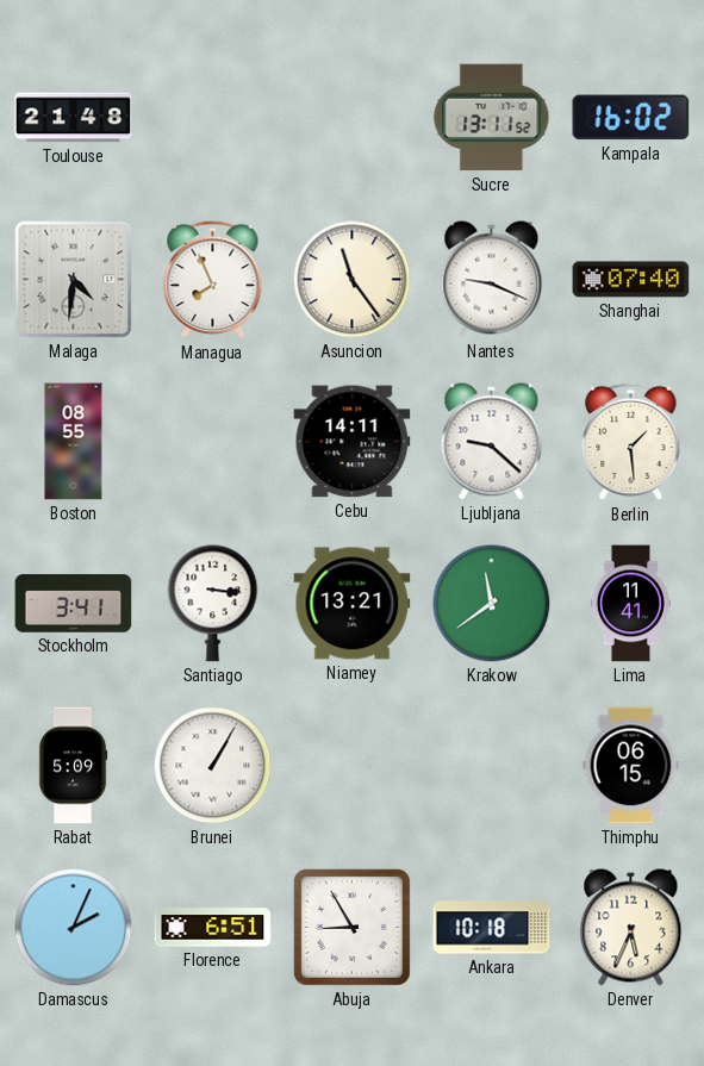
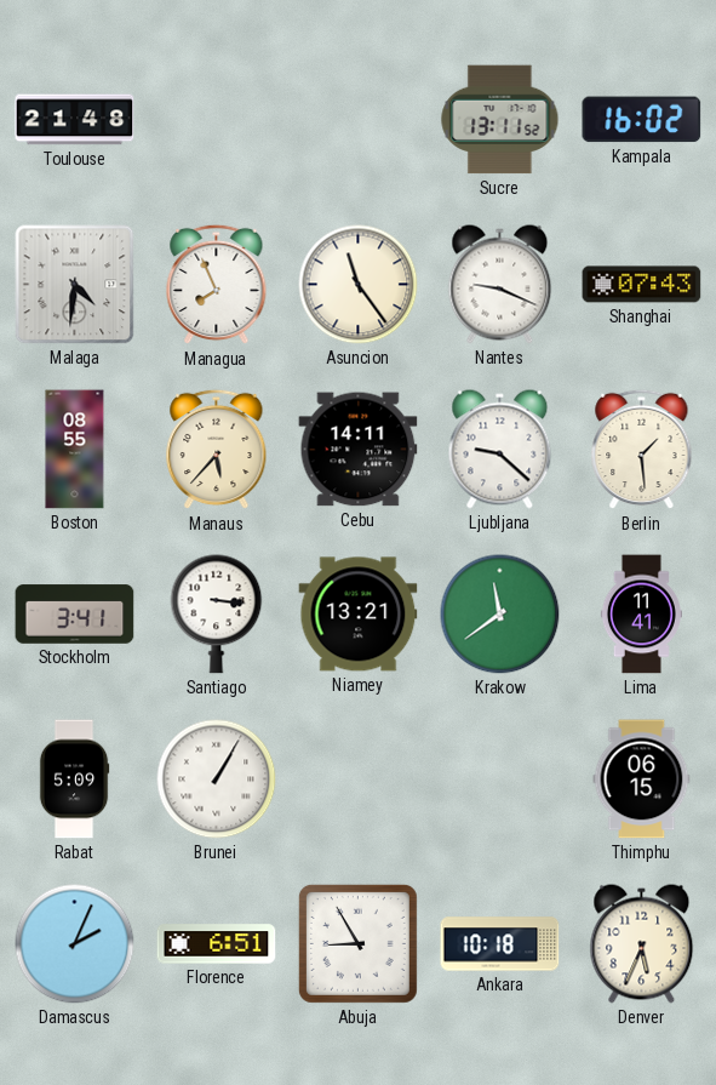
Shanghai: 07:40 -> 07:43 (642, 285)
Manaus: none -> 5:37 (217, 450)
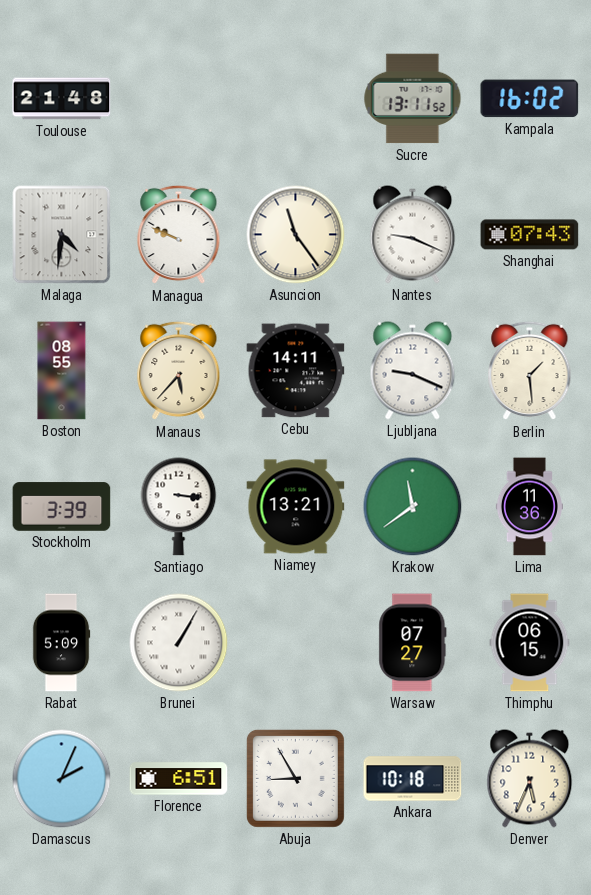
Managua: 7:56 -> 9:49 (179, 235)
Ljubljana: 9:22 -> 9:19 (413, 371)
Stockholm: 3:41 -> 3:39 (62, 507)
Lima: 11:41 -> 11:36 (529, 507)
Warsaw: none -> 07:27 (413, 643)
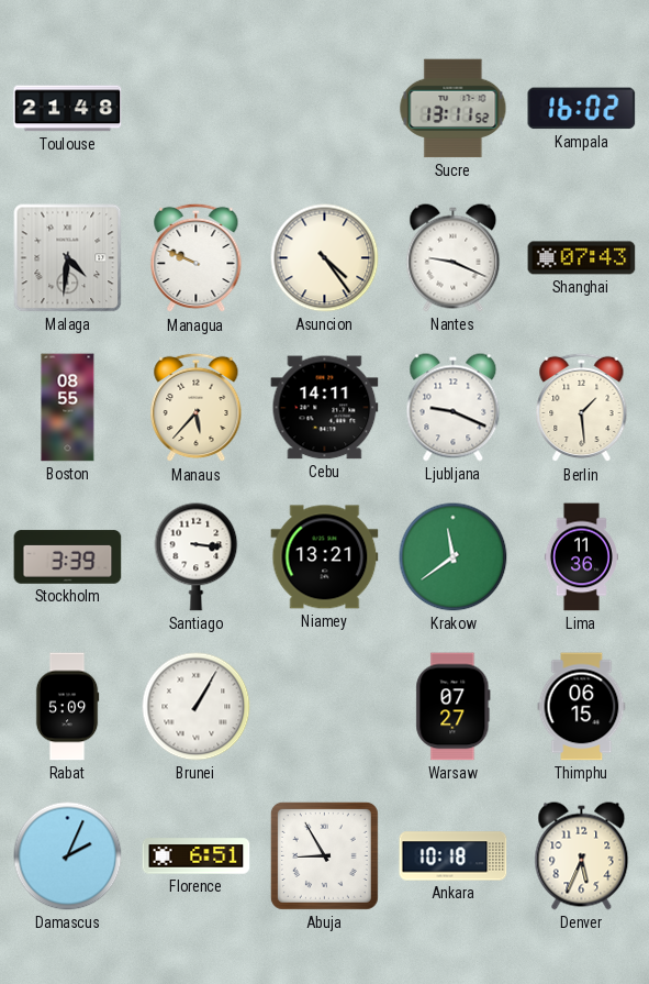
Asuncion: 11:24 -> 4:24 (325, 258)
